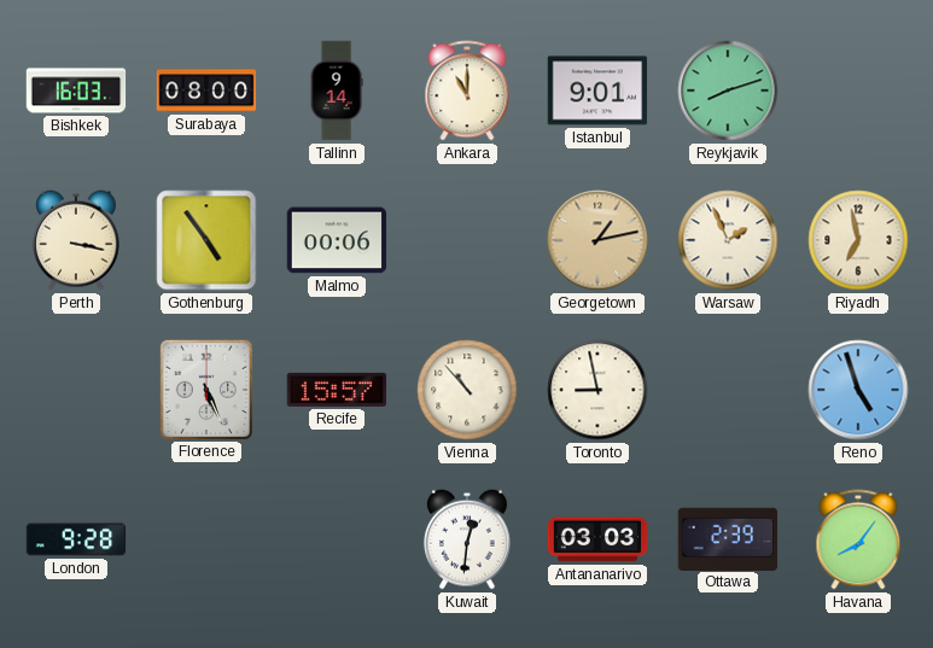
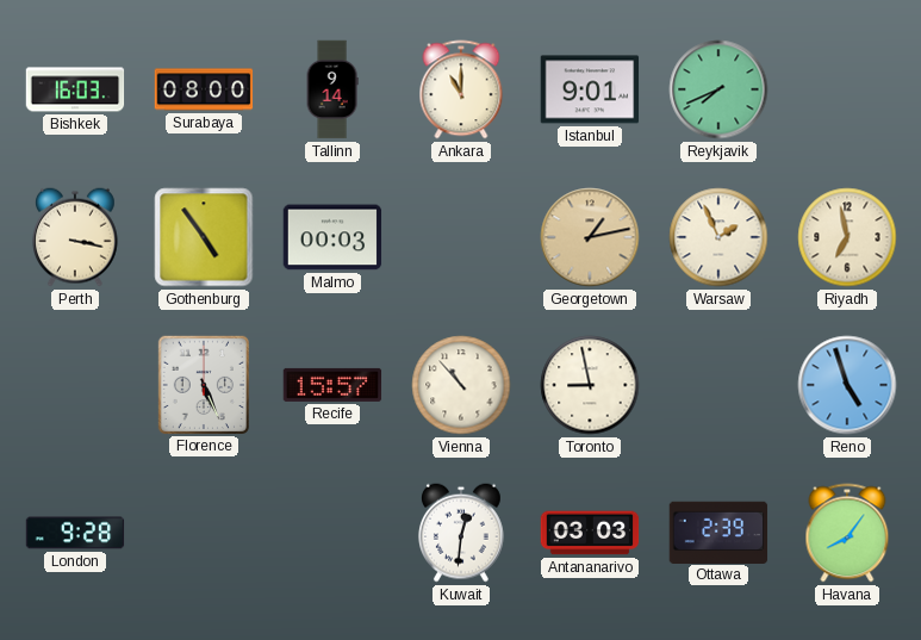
Reykjavik: 8:12 -> 7:41 (718, 89)
Malmo: 00:06 -> 00:03 (332, 237)
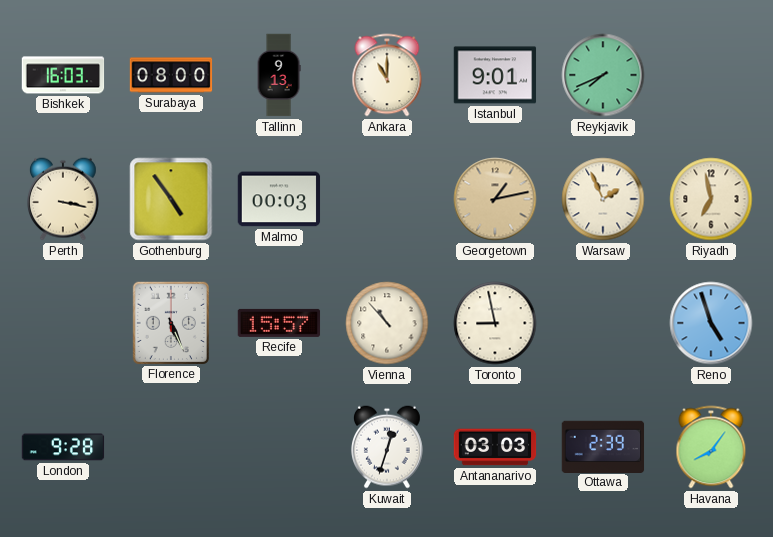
Tallinn: 9:14 -> 9:13 (279, 75)
Kuwait: 12:31 -> 12:33 (387, 447)
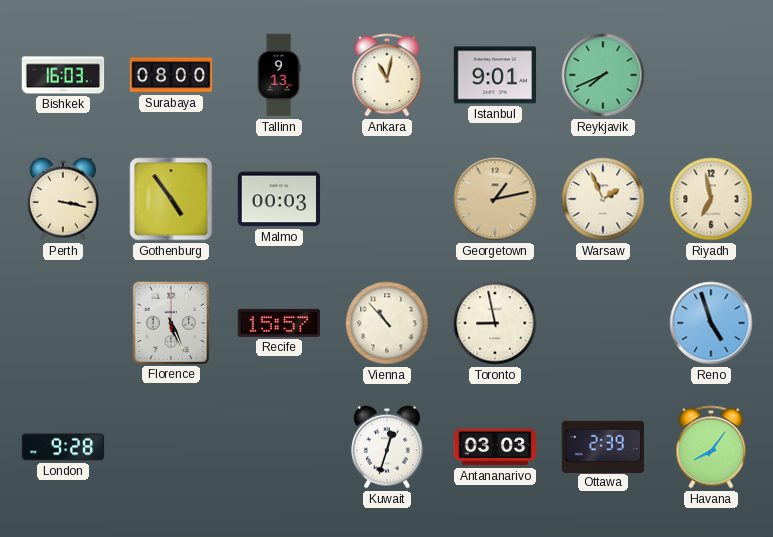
Ankara: 11:00 -> 11:02 (387, 75)
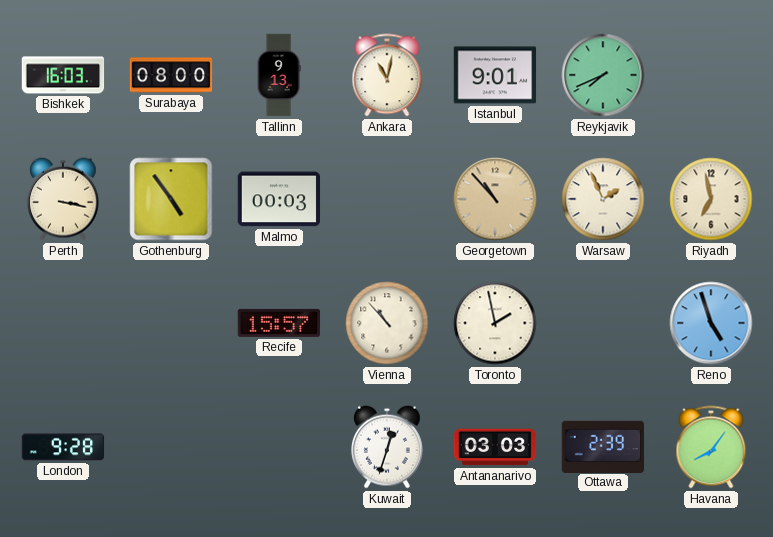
Georgetown: 1:13 -> 10:53 (495, 199)
Florence: 5:26 -> none (170, 322)
Toronto: 8:58 -> 1:58 (495, 323)
